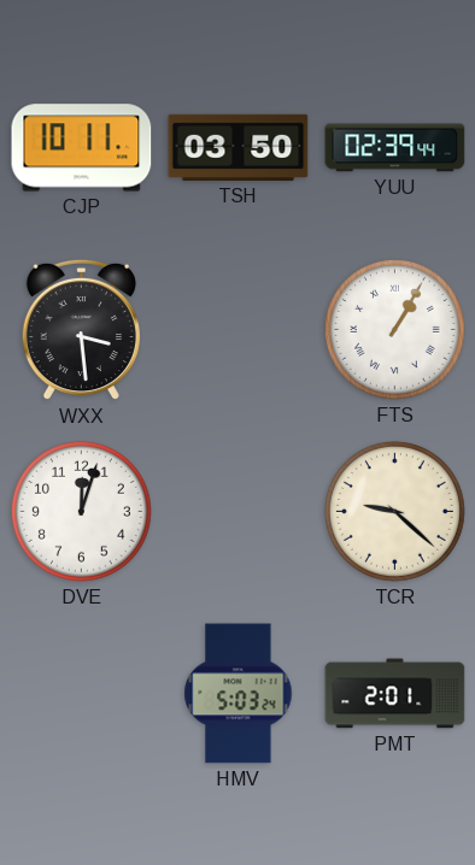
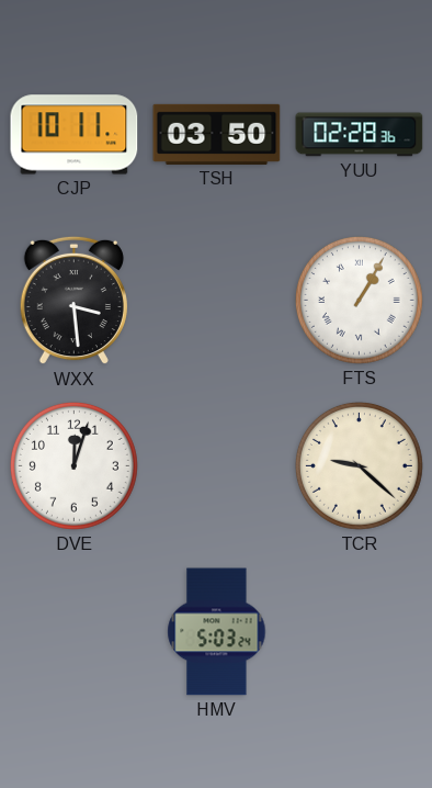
YUU: 02:39 -> 02:28 (360, 135)
PMT: 2:01 -> none (395, 694)
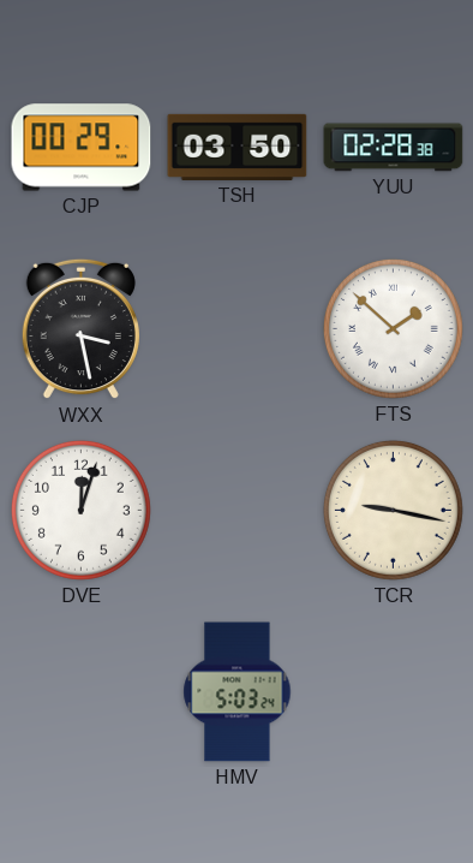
CJP: 10:11 -> 00:29 (82, 148)
YUU: 02:28:36 -> 02:28:38 (394, 148)
WXX: 3:29 -> 3:28 (80, 329)
FTS: 1:05 -> 1:52 (393, 328)
TCR: 9:22 -> 9:17 (393, 510)
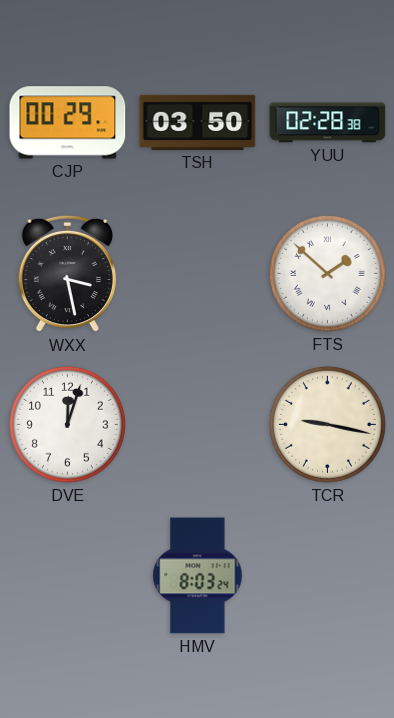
HMV: 5:03 -> 8:03 (198, 576)
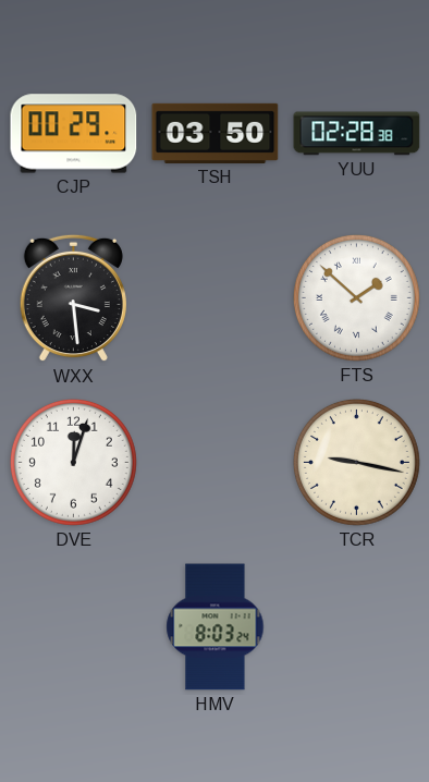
WXX: 3:28 -> 3:29 (73, 298)
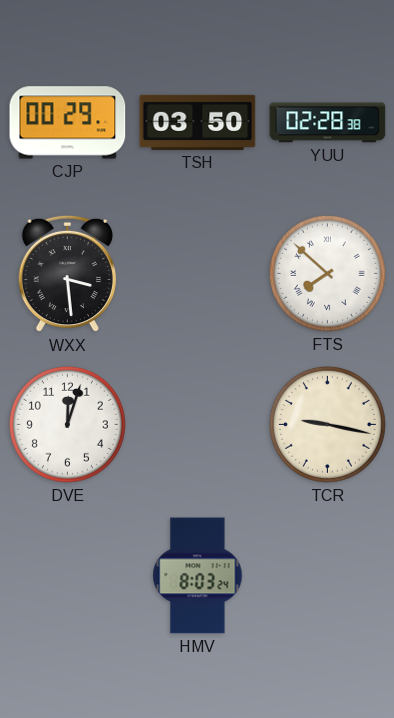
FTS: 1:52 -> 7:52 (327, 273)
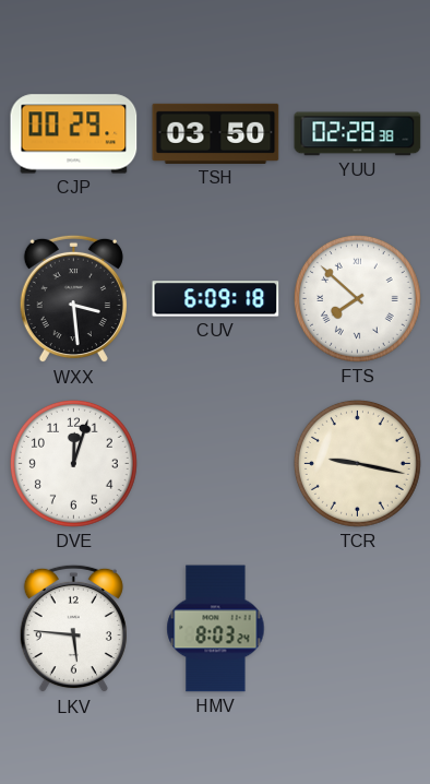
CUV: none -> 6:09 (216, 299)
LKV: none -> 5:46 (73, 629)
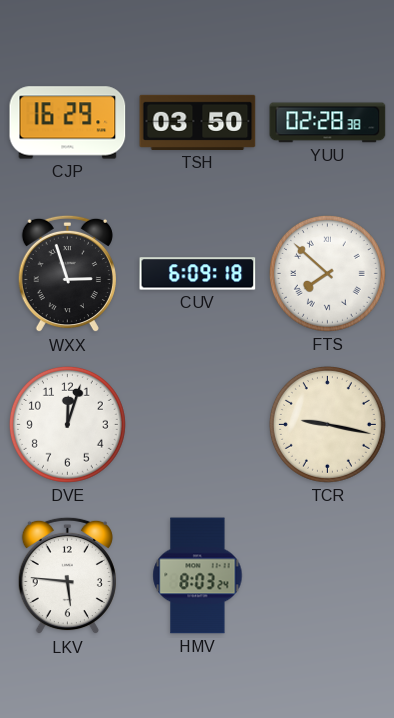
CJP: 00:29 -> 16:29 (68, 123)
WXX: 3:29 -> 2:57 (67, 274)
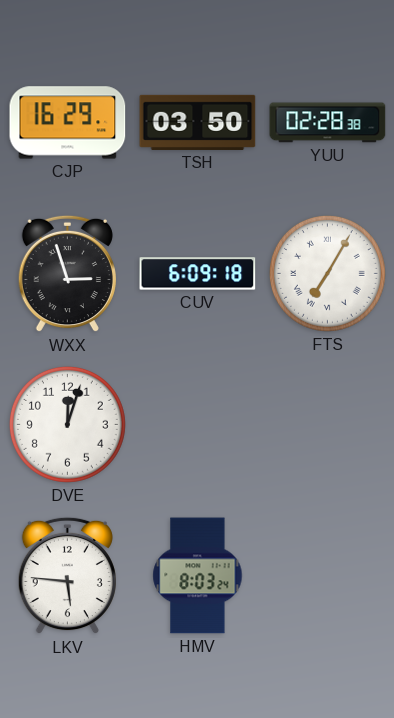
FTS: 7:52 -> 7:05 (327, 273)
TCR: 9:17 -> none (327, 424)
